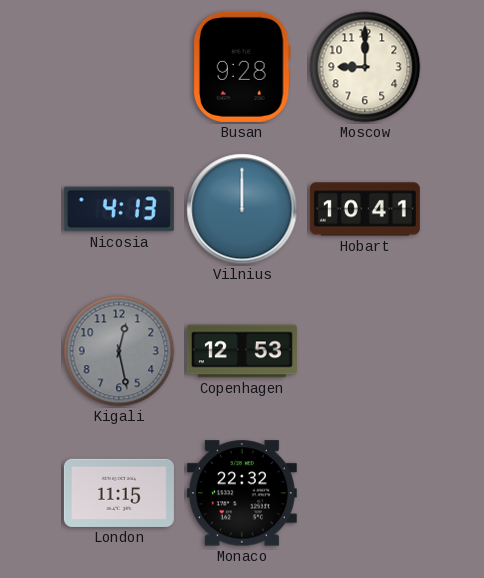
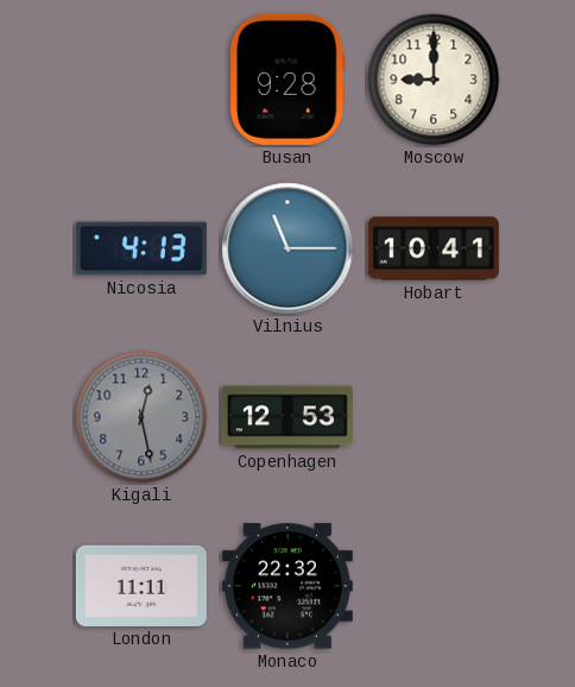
Vilnius: 12:00 -> 11:15 (287, 248)
London: 11:15 -> 11:11 (141, 586)
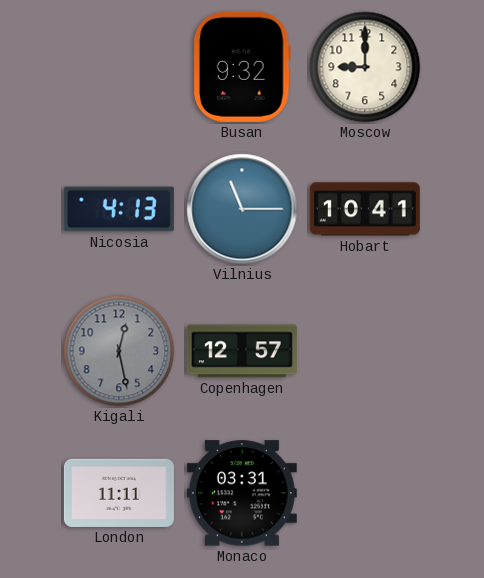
Busan: 9:28 -> 9:32 (242, 67)
Copenhagen: 12:53 -> 12:57 (242, 351)
Monaco: 22:32 -> 03:31 (242, 493)
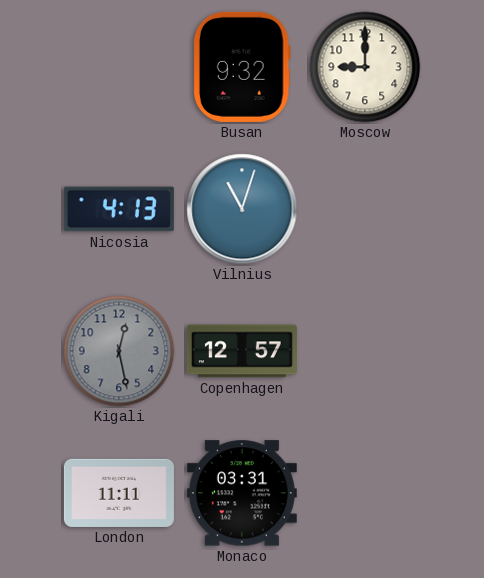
Vilnius: 11:15 -> 11:03 (242, 209)
Hobart: 10:41 -> none (365, 209)
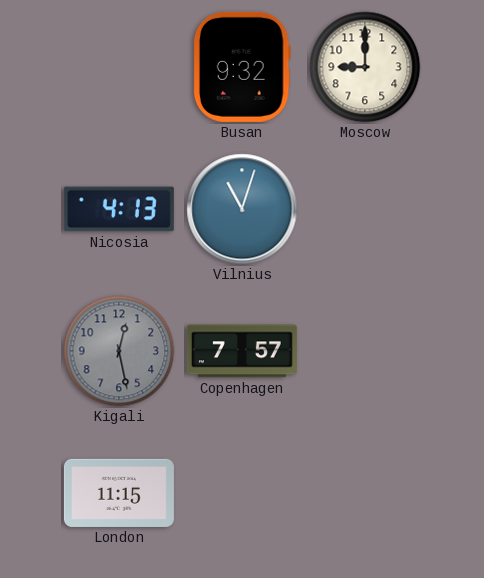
Copenhagen: 12:57 -> 7:57 (242, 351)
London: 11:11 -> 11:15 (119, 493)
Monaco: 03:31 -> none (242, 493)
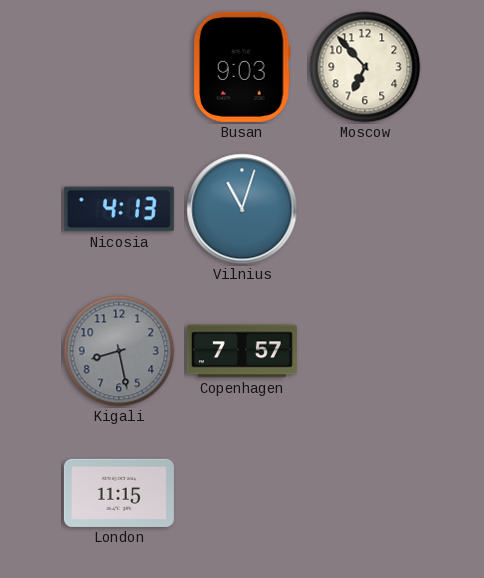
Busan: 9:32 -> 9:03 (242, 67)
Moscow: 9:00 -> 6:53 (365, 67)
Kigali: 12:28 -> 8:28 (119, 351)
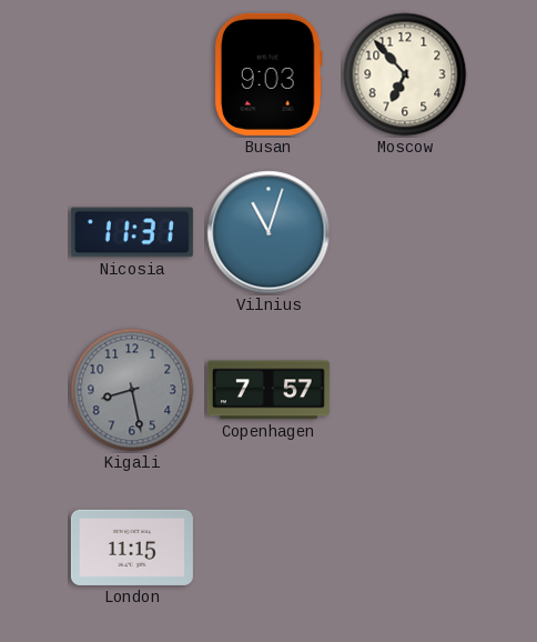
Nicosia: 4:13 -> 11:31 (132, 232)
